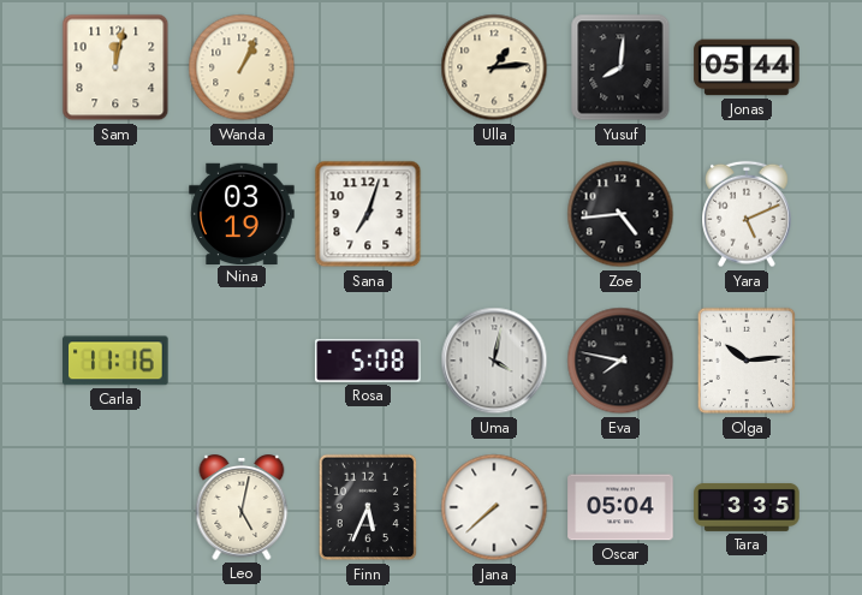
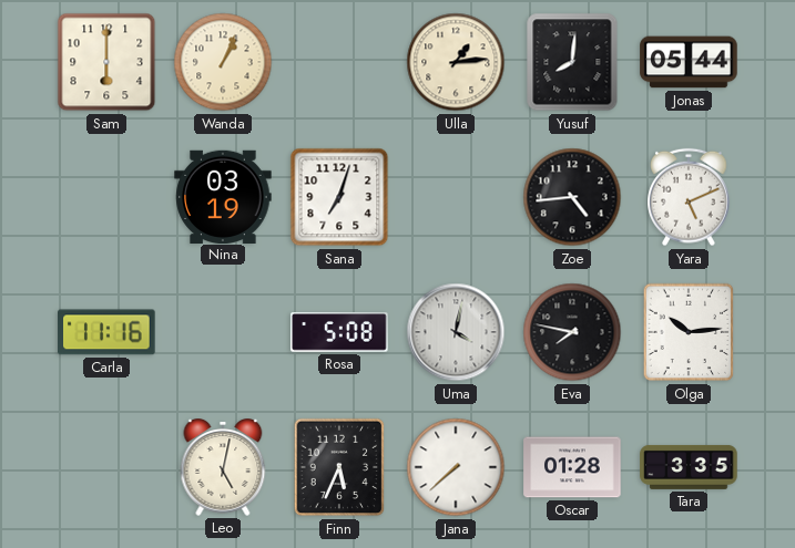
Sam: 12:02 -> 6:00 (106, 62)
Oscar: 05:04 -> 01:28 (572, 467)
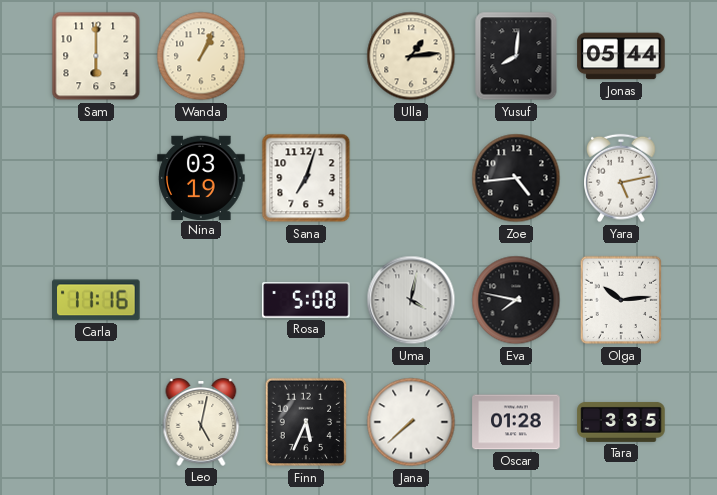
Yara: 5:11 -> 5:13 (621, 178)
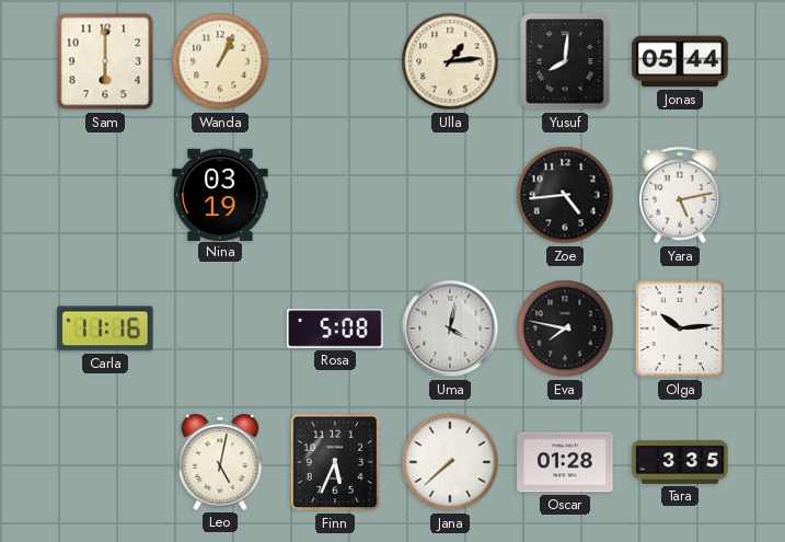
Sana: 7:03 -> none (306, 178)
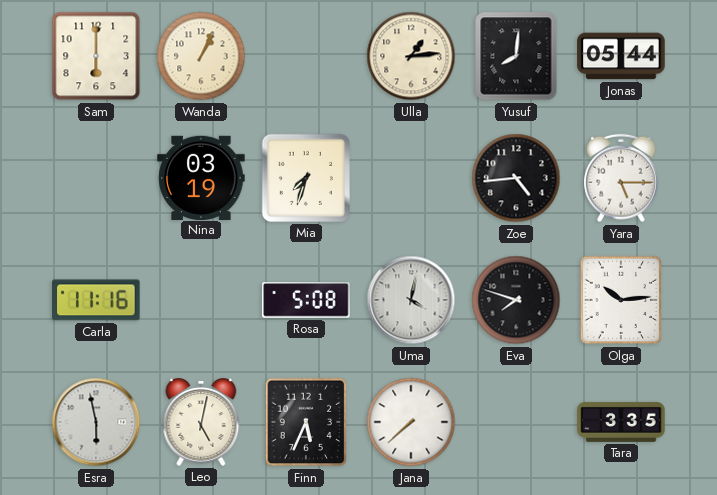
Mia: none -> 7:33 (306, 178)
Yara: 5:13 -> 5:15 (621, 178)
Eva: 7:47 -> 7:48 (516, 300)
Esra: none -> 5:58 (96, 422)
Oscar: 01:28 -> none (565, 462)
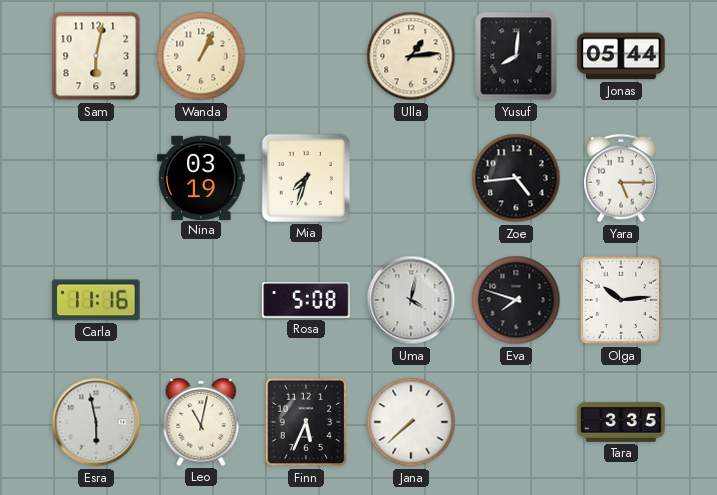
Sam: 6:00 -> 6:02 (96, 56)
Leo: 5:02 -> 11:02 (201, 423)
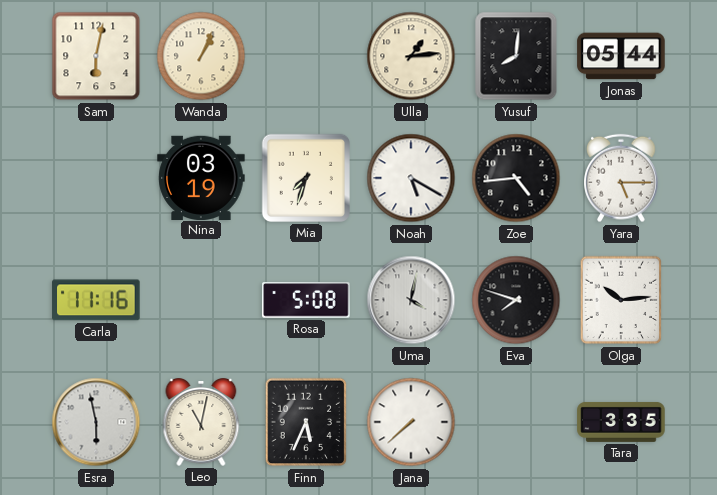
Noah: none -> 5:20 (411, 178)
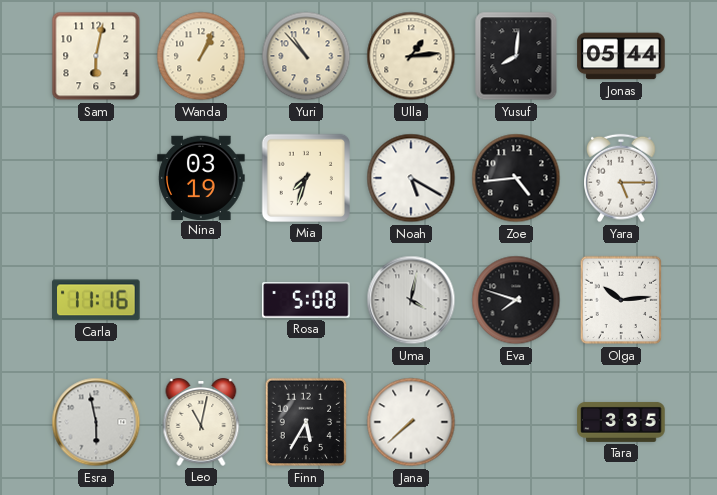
Yuri: none -> 10:53 (306, 56)
Finn: 5:34 -> 5:35 (306, 422)
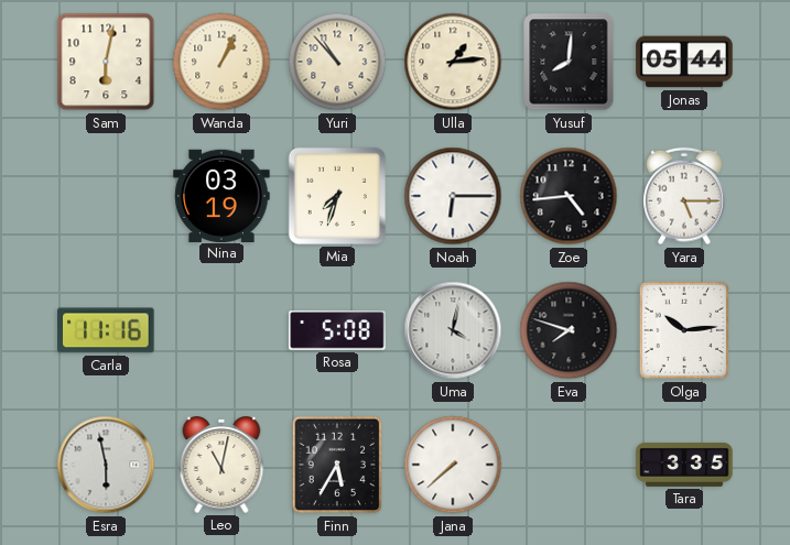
Noah: 5:20 -> 6:15 (453, 196)
